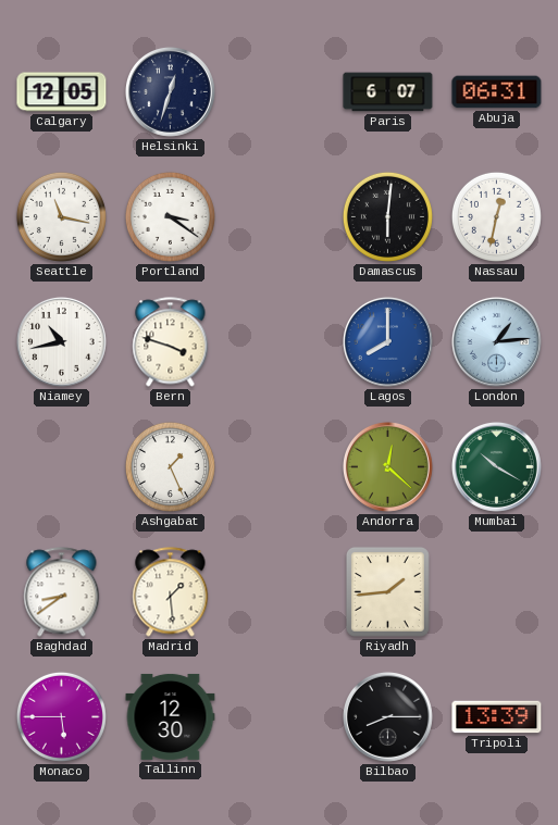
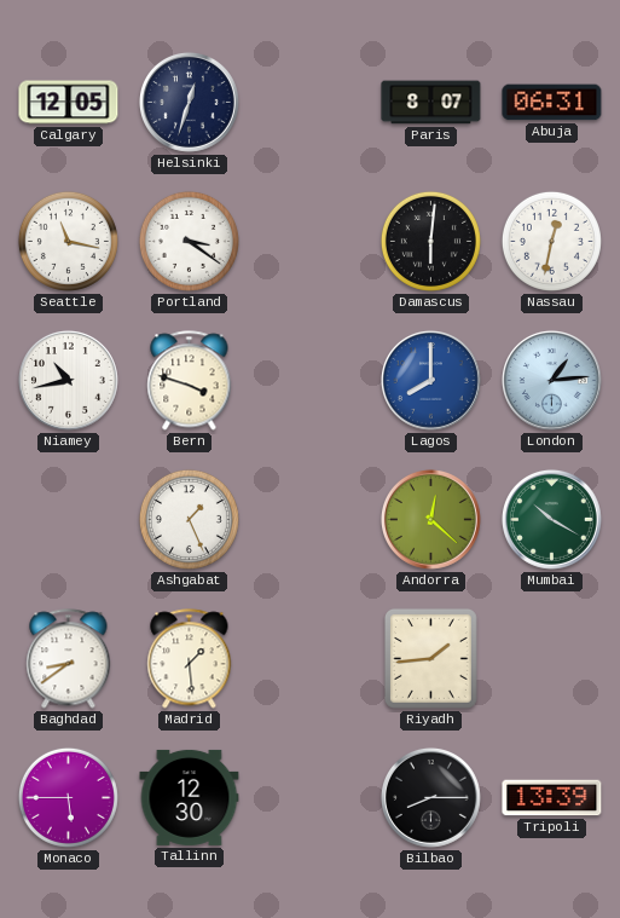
Paris: 6:07 -> 8:07 (431, 103)
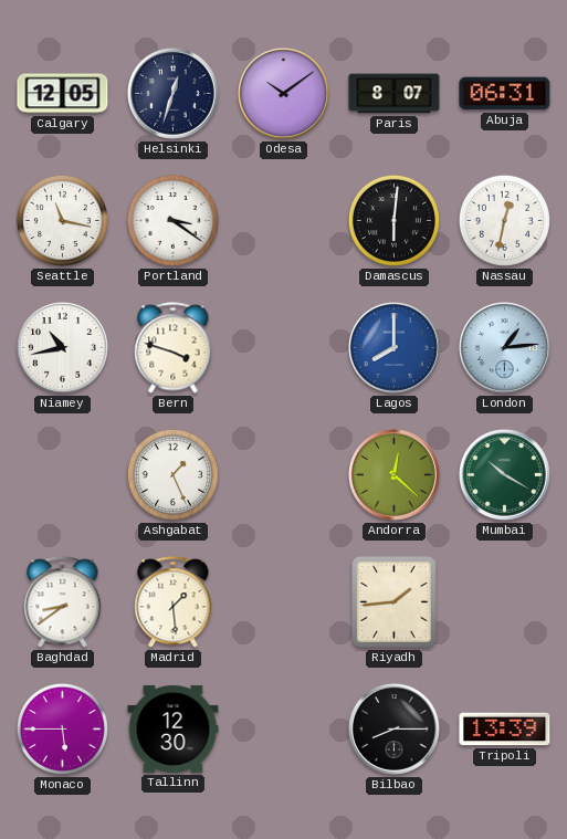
Odesa: none -> 10:09 (283, 93)
